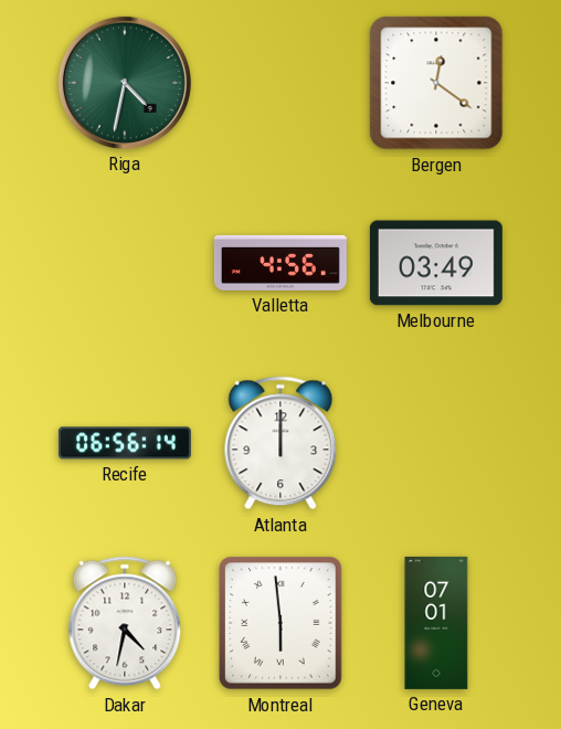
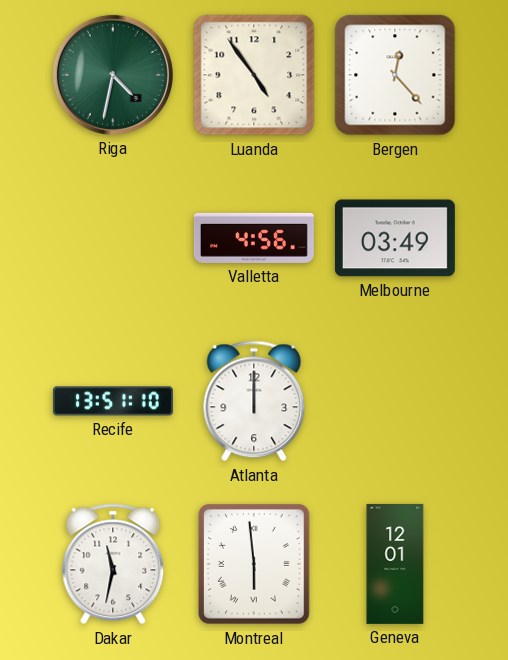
Luanda: none -> 4:54 (254, 75)
Bergen: 12:21 -> 12:23 (395, 75)
Recife: 06:56 -> 13:51 (113, 401)
Dakar: 4:32 -> 11:32 (113, 564)
Geneva: 07:01 -> 12:01 (395, 564)
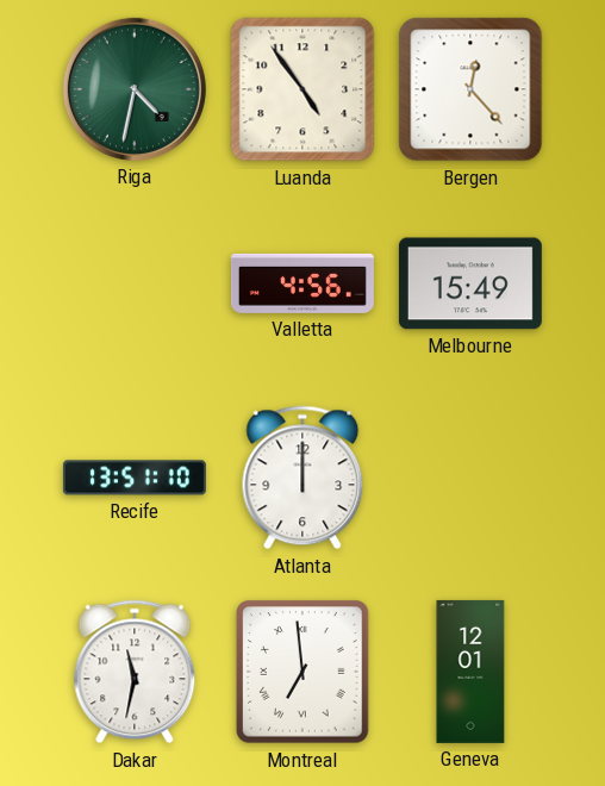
Melbourne: 03:49 -> 15:49 (470, 283)
Montreal: 5:59 -> 6:59 (302, 672)
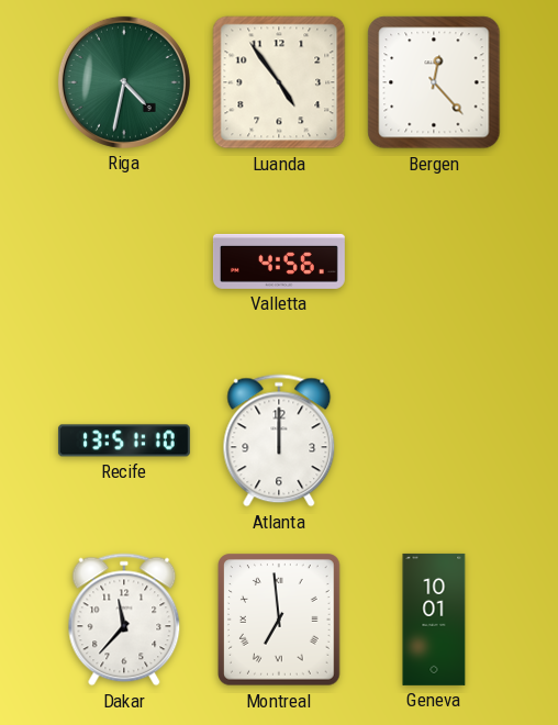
Melbourne: 15:49 -> none (470, 283)
Dakar: 11:32 -> 11:37 (124, 620)
Geneva: 12:01 -> 10:01 (434, 620)
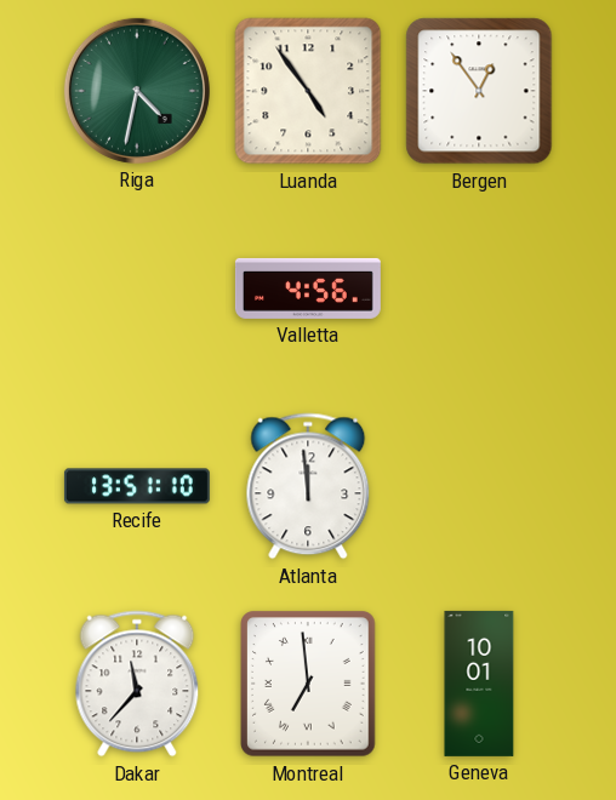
Bergen: 12:23 -> 12:54 (479, 91)
Atlanta: 12:00 -> 11:59 (308, 486)
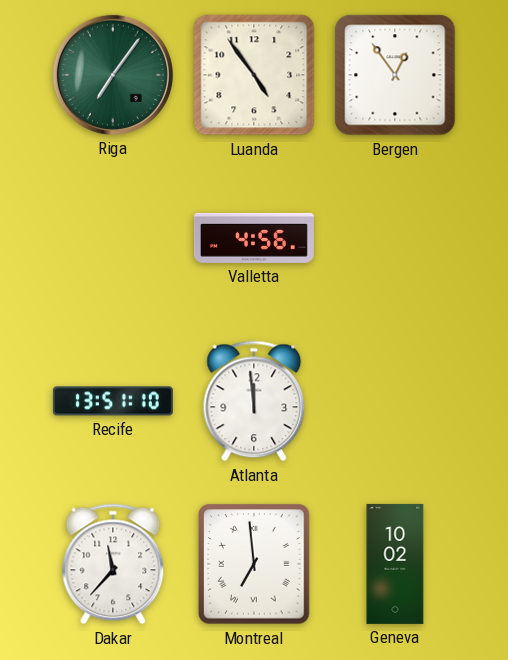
Riga: 4:32 -> 7:06 (113, 75)
Geneva: 10:01 -> 10:02 (395, 564)
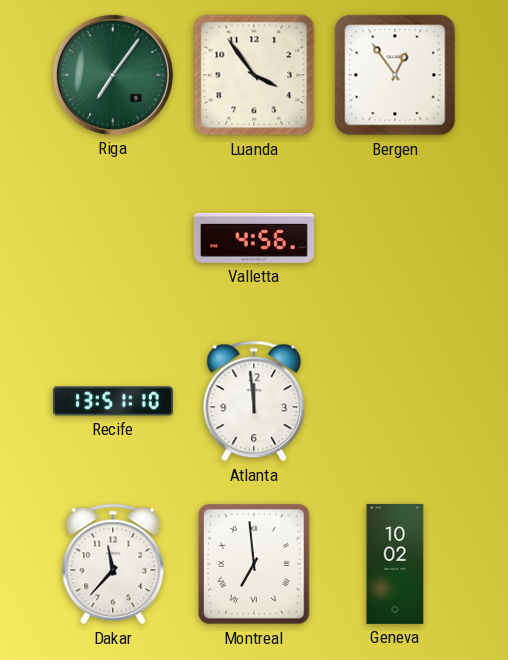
Luanda: 4:54 -> 3:54 (254, 75)
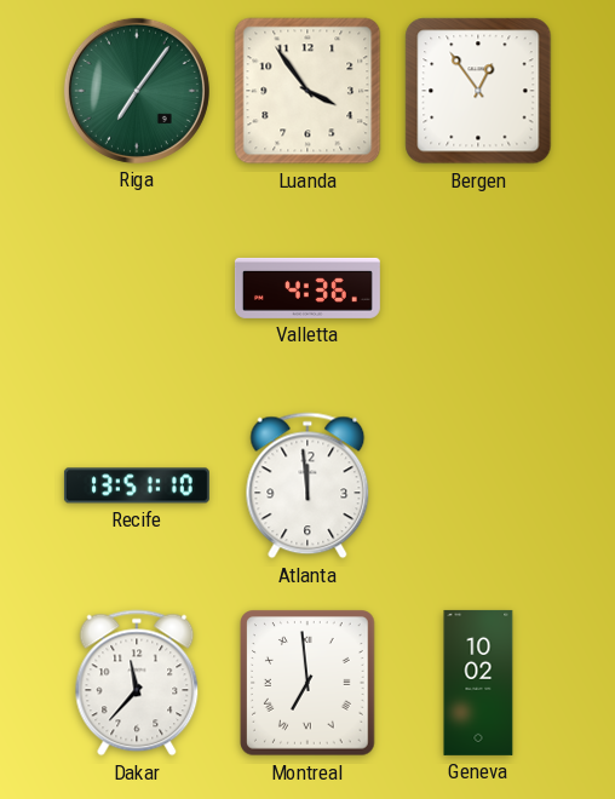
Valletta: 4:56 -> 4:36 (307, 288)
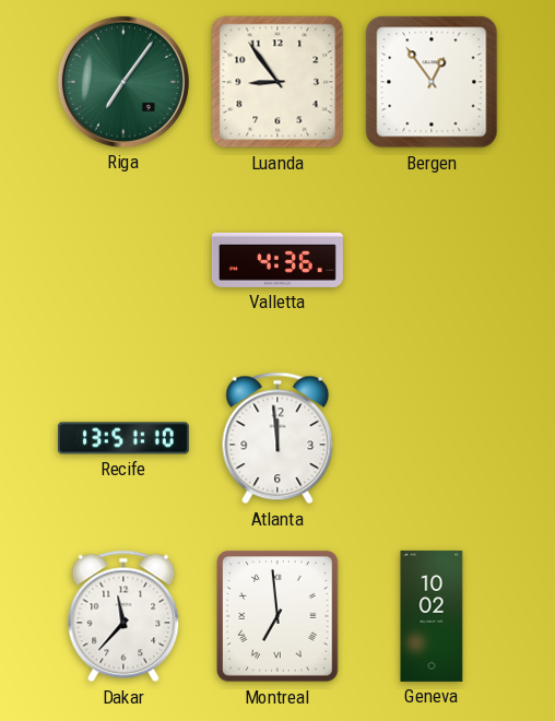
Luanda: 3:54 -> 8:54 (277, 82)
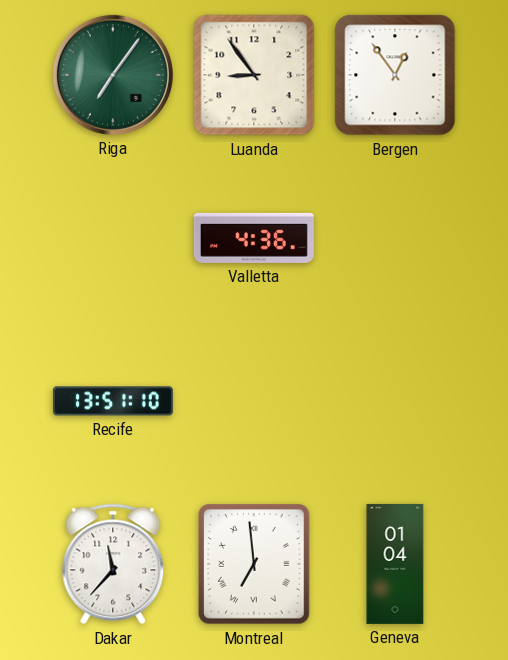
Atlanta: 11:59 -> none (277, 438)
Geneva: 10:02 -> 01:04 (395, 564)
